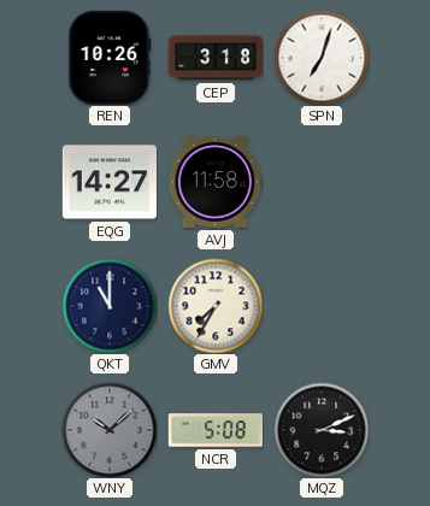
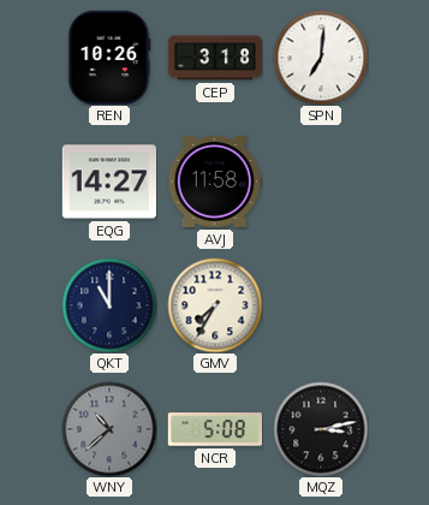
SPN: 7:03 -> 7:01 (321, 58)
WNY: 10:08 -> 10:38 (109, 429)
MQZ: 3:11 -> 3:13 (321, 429)
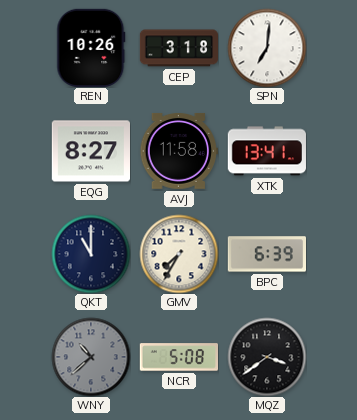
EQG: 14:27 -> 8:27 (90, 151)
XTK: none -> 13:41 (266, 151)
BPC: none -> 6:39 (266, 254)
MQZ: 3:13 -> 3:39 (267, 357)
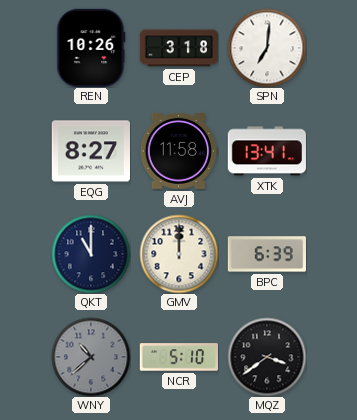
GMV: 7:35 -> 12:00 (179, 254)
NCR: 5:08 -> 5:10 (178, 357)
